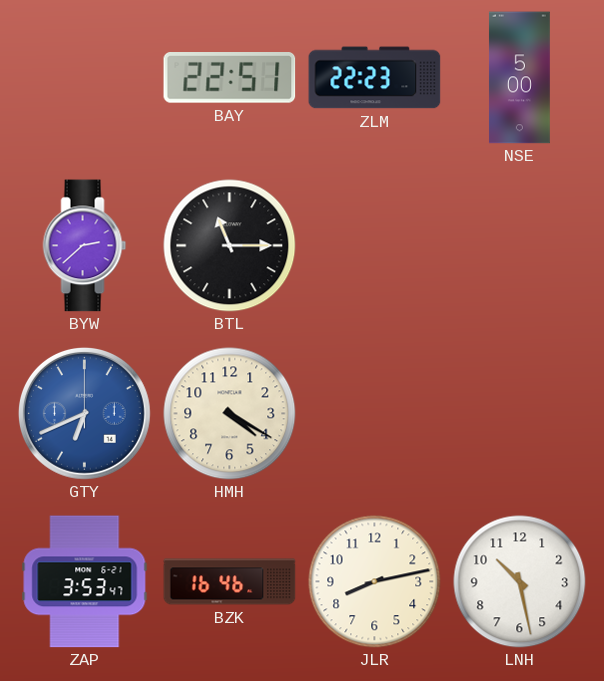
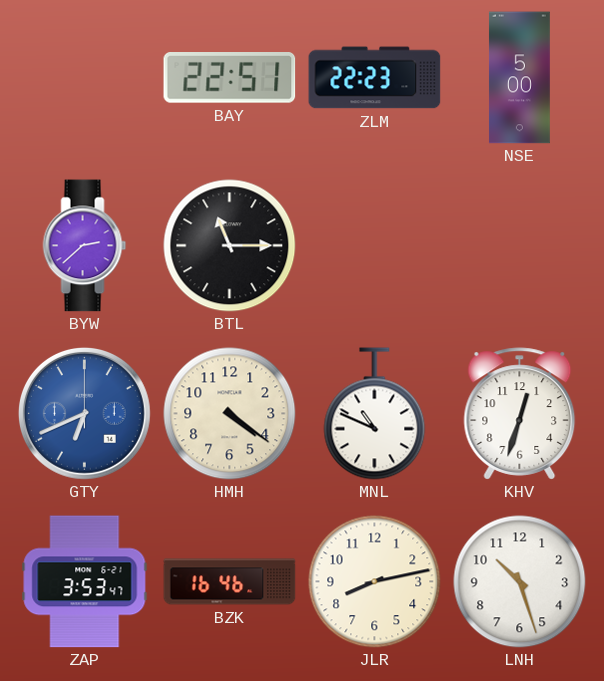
HMH: 4:20 -> 4:21 (230, 414)
MNL: none -> 10:49 (375, 414)
KHV: none -> 12:33 (520, 414)
LNH: 10:28 -> 10:27 (520, 582)
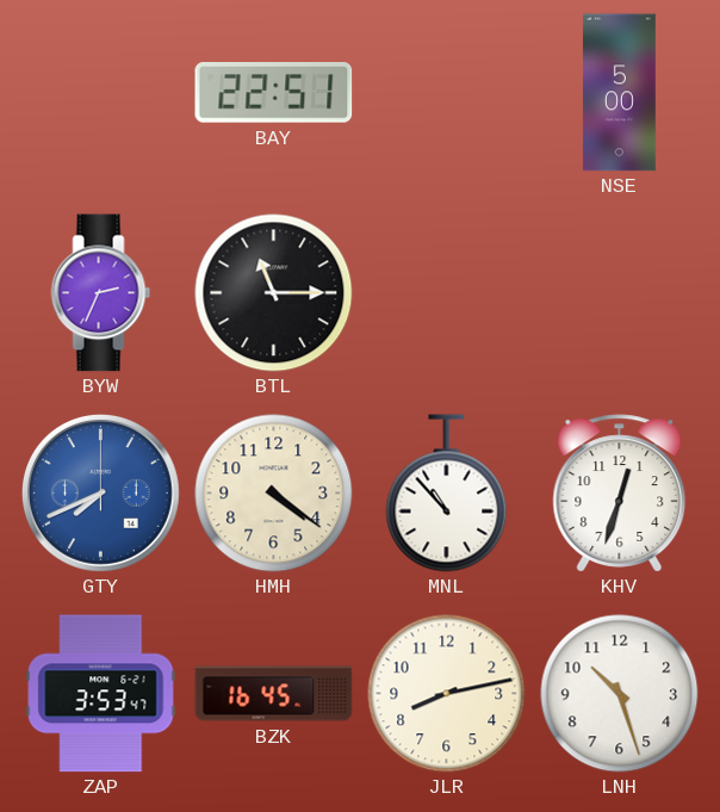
ZLM: 22:23 -> none (375, 78)
BYW: 2:38 -> 2:34 (101, 293)
GTY: 6:41 -> 7:41 (100, 492)
MNL: 10:49 -> 10:53 (447, 494)
BZK: 16:46 -> 16:45 (274, 694)
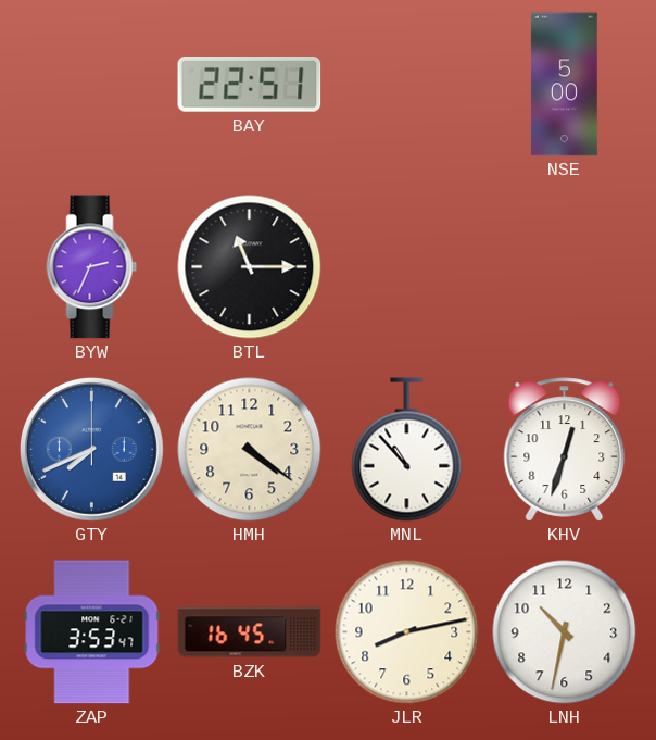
LNH: 10:27 -> 10:32 (565, 632)
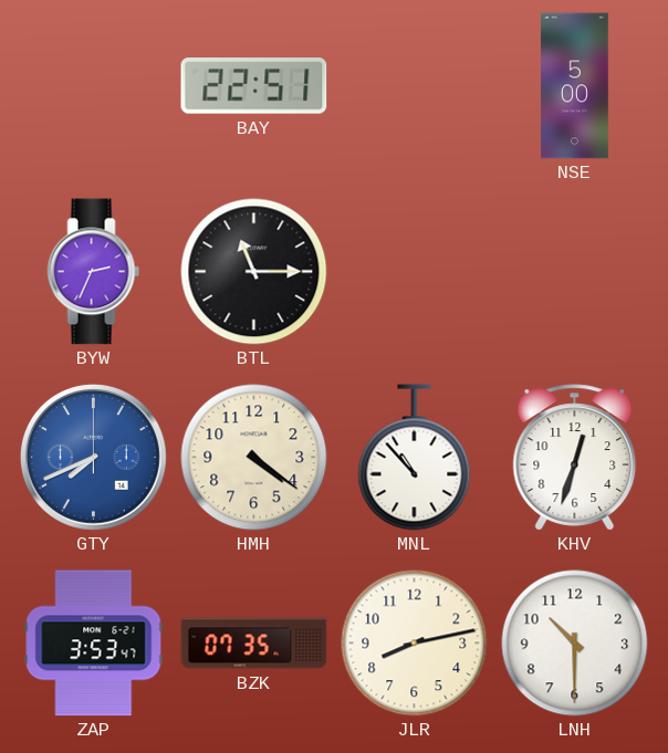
BZK: 16:45 -> 07:35 (254, 644)
LNH: 10:32 -> 10:30 (575, 644)
